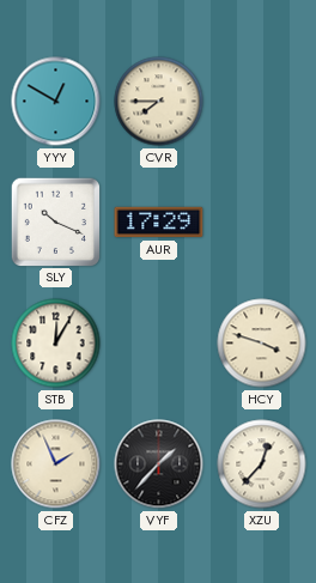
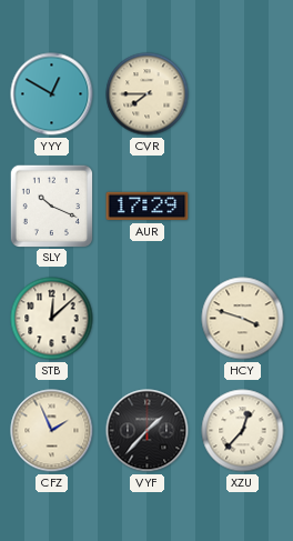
STB: 12:05 -> 12:08 (52, 319)
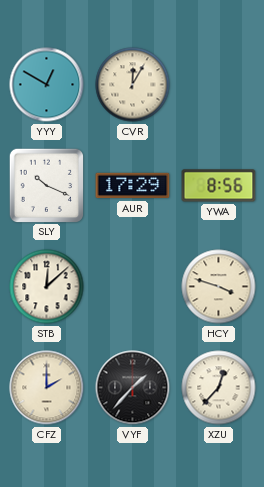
CVR: 7:45 -> 12:05 (133, 85)
YWA: none -> 8:56 (219, 186)
CFZ: 1:56 -> 2:00 (47, 388)
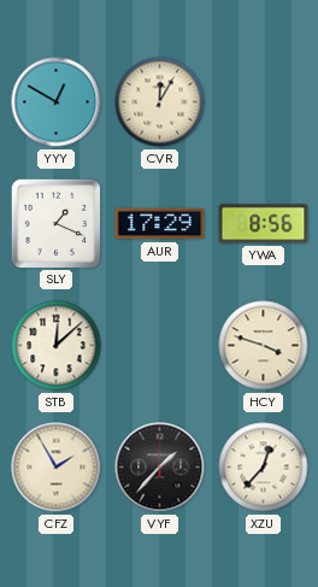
SLY: 10:19 -> 1:19 (55, 223)
CFZ: 2:00 -> 1:55 (57, 468)
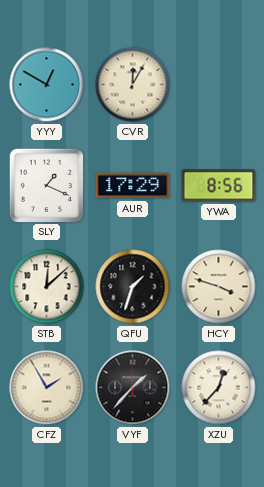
QFU: none -> 1:33 (133, 287)
